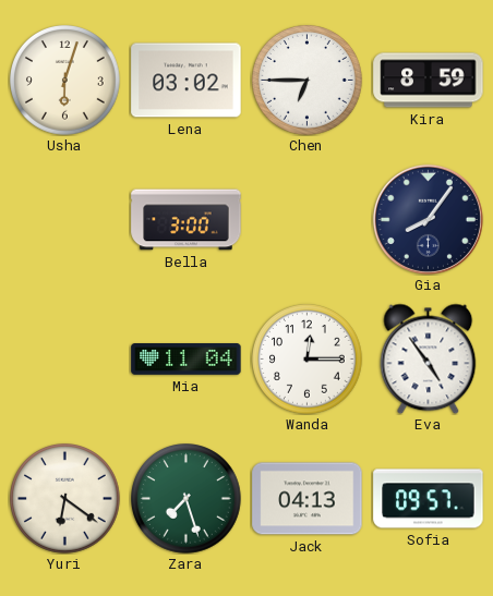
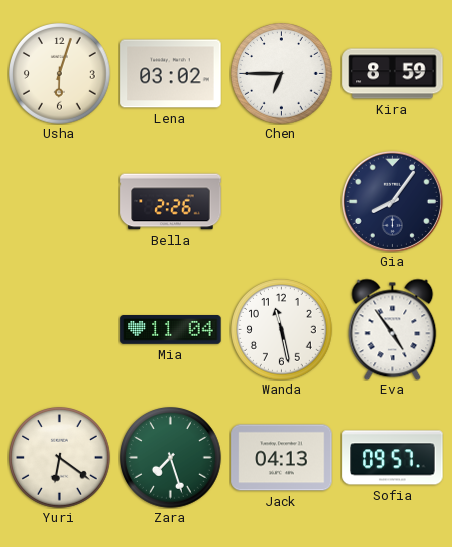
Bella: 3:00 -> 2:26 (171, 202)
Wanda: 12:15 -> 11:28 (282, 330)
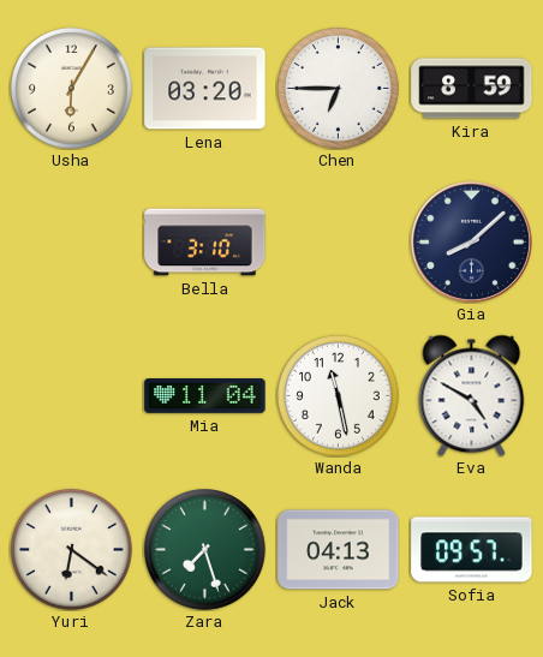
Usha: 6:03 -> 6:05 (72, 89)
Lena: 03:02 -> 03:20 (205, 89)
Bella: 2:26 -> 3:10 (205, 243)
Gia: 8:06 -> 8:08 (471, 241)
Eva: 4:54 -> 4:50 (472, 395)
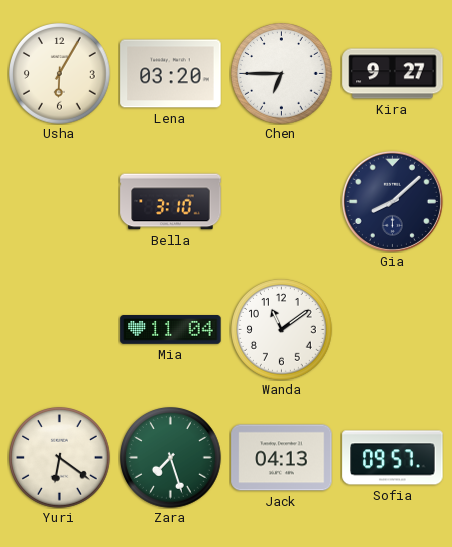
Kira: 8:59 -> 9:27 (393, 74)
Wanda: 11:28 -> 11:09 (282, 330)
Eva: 4:50 -> none (472, 395)
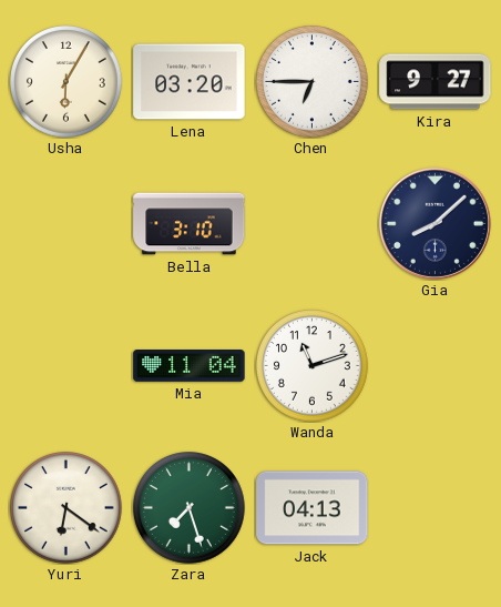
Wanda: 11:09 -> 11:12 (313, 366)
Sofia: 09:57 -> none (393, 458)
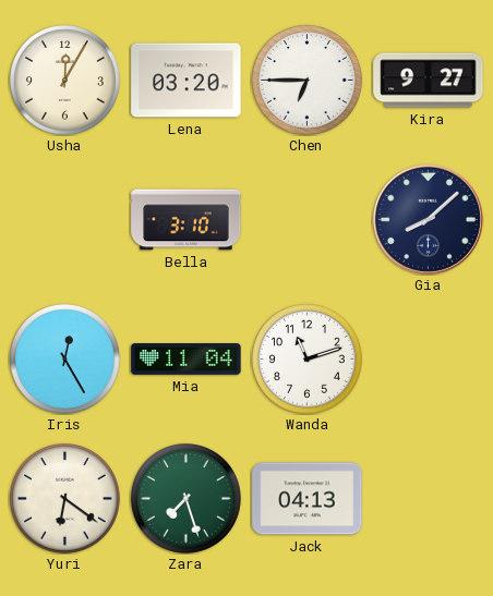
Usha: 6:05 -> 12:05 (65, 81)
Iris: none -> 12:25 (65, 360)
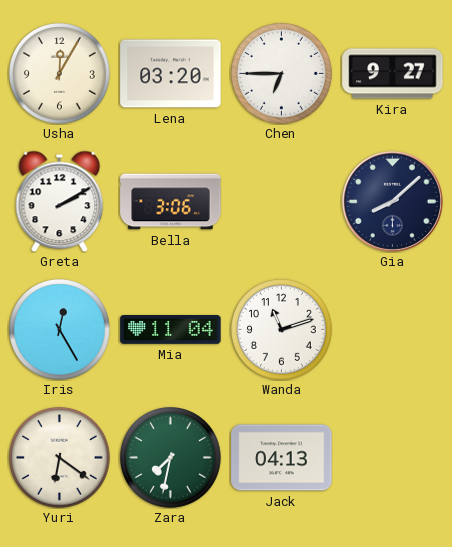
Greta: none -> 2:10 (60, 201)
Bella: 3:10 -> 3:06 (171, 202)
Zara: 7:27 -> 7:32 (171, 458)
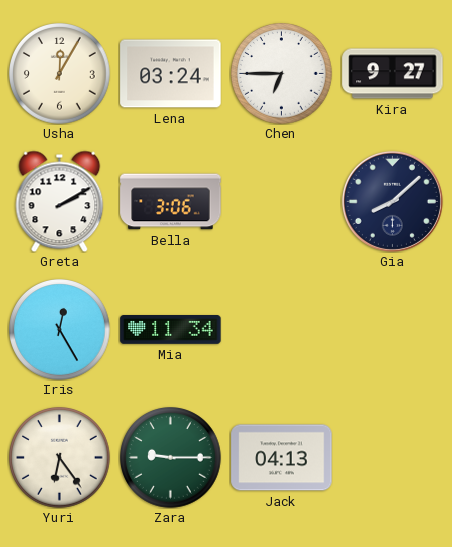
Lena: 03:20 -> 03:24 (171, 74)
Mia: 11:04 -> 11:34 (171, 330)
Wanda: 11:12 -> none (282, 330)
Yuri: 6:21 -> 6:24 (60, 458)
Zara: 7:32 -> 9:15 (171, 458)
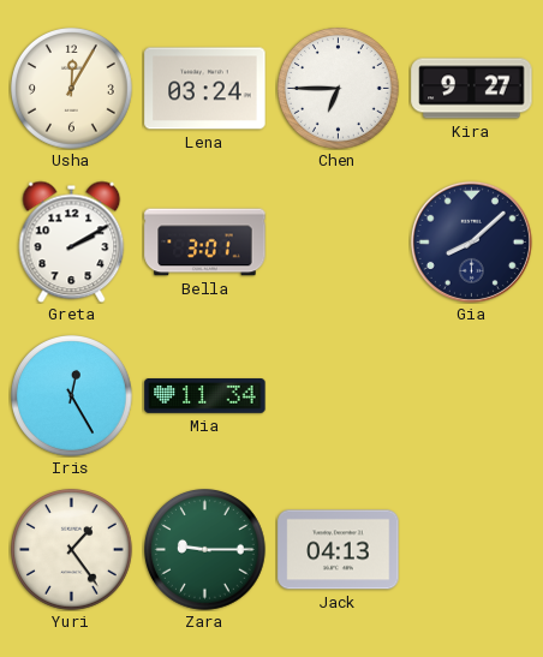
Bella: 3:06 -> 3:01 (205, 243)
Yuri: 6:24 -> 1:24 (72, 550)
